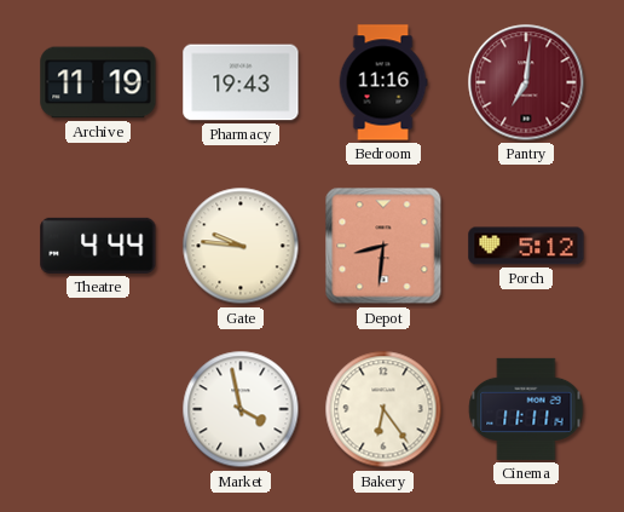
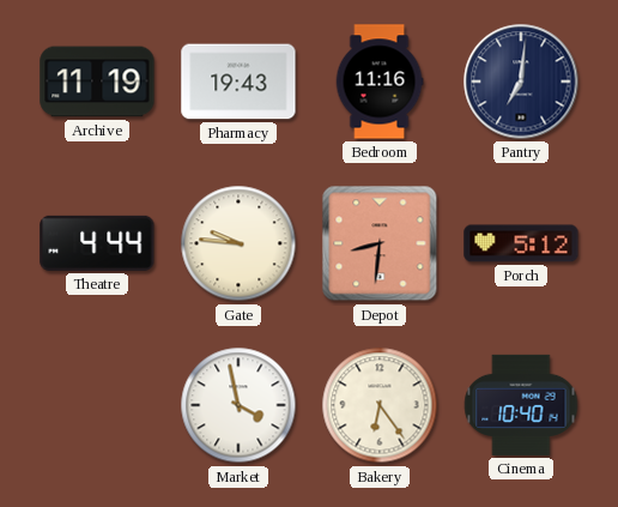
Pantry dial: burgundy -> navy (521, 82)
Cinema: 11:11 -> 10:40 (521, 405)
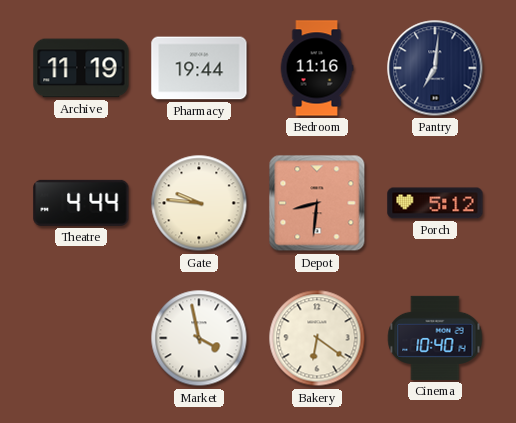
Pharmacy: 19:43 -> 19:44 (199, 68)
Bakery: 6:24 -> 6:21 (317, 338)
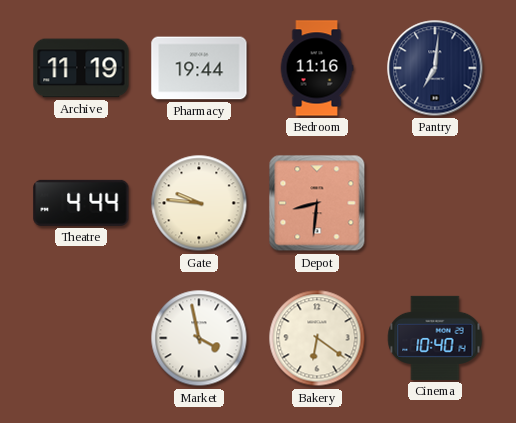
Porch: 5:12 -> none (435, 203)
